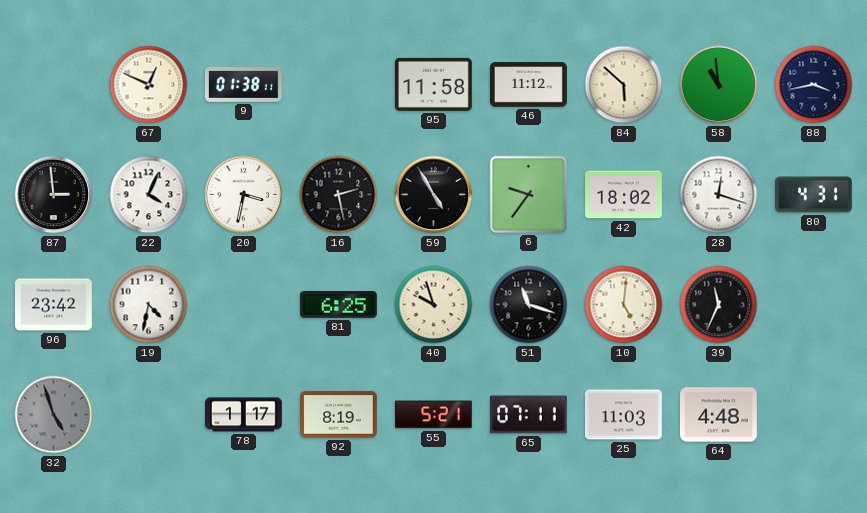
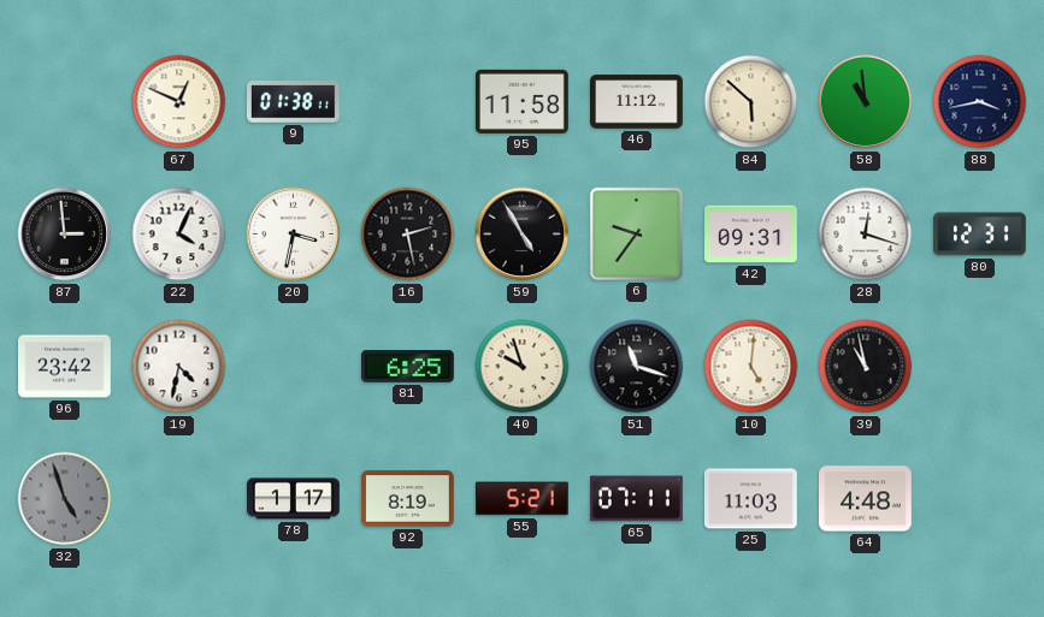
42: 18:02 -> 09:31 (751, 235)
80: 4:31 -> 12:31 (980, 235)
39: 11:34 -> 10:58 (866, 367)
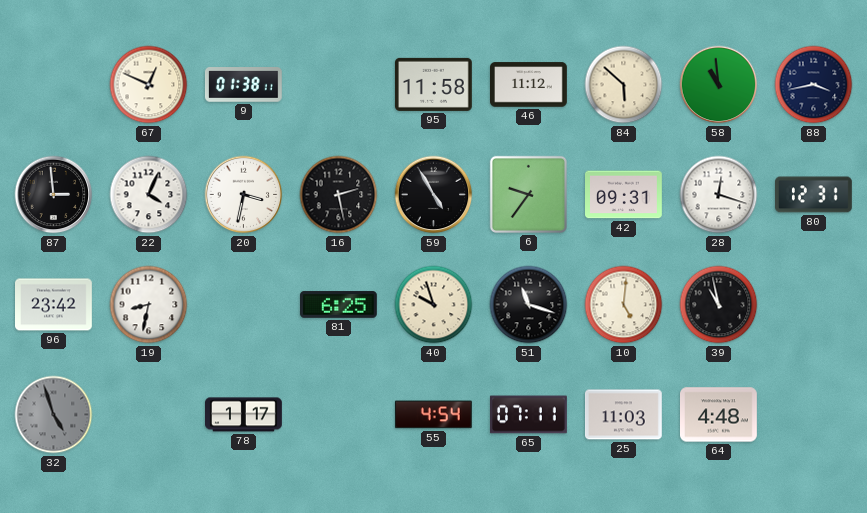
19: 4:32 -> 8:32 (149, 305)
92: 8:19 -> none (408, 499)
55: 5:21 -> 4:54 (433, 415)
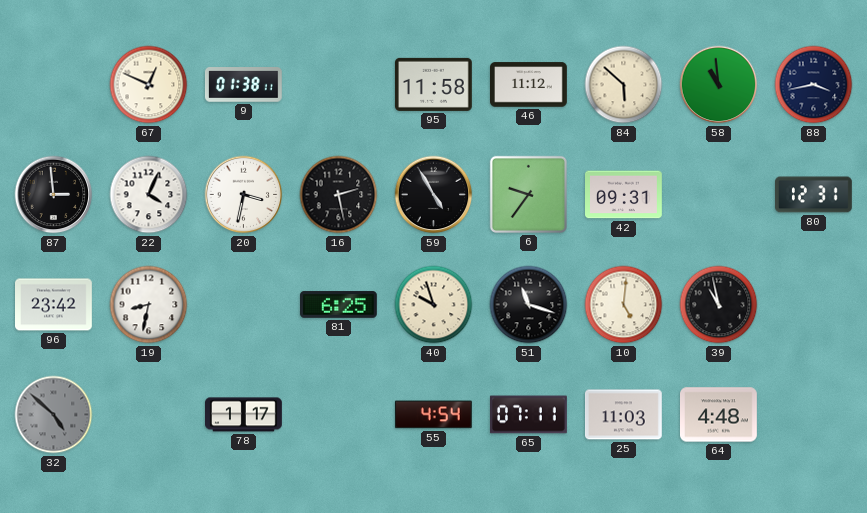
28: 12:18 -> none (719, 195)
32: 4:57 -> 4:52 (54, 415)
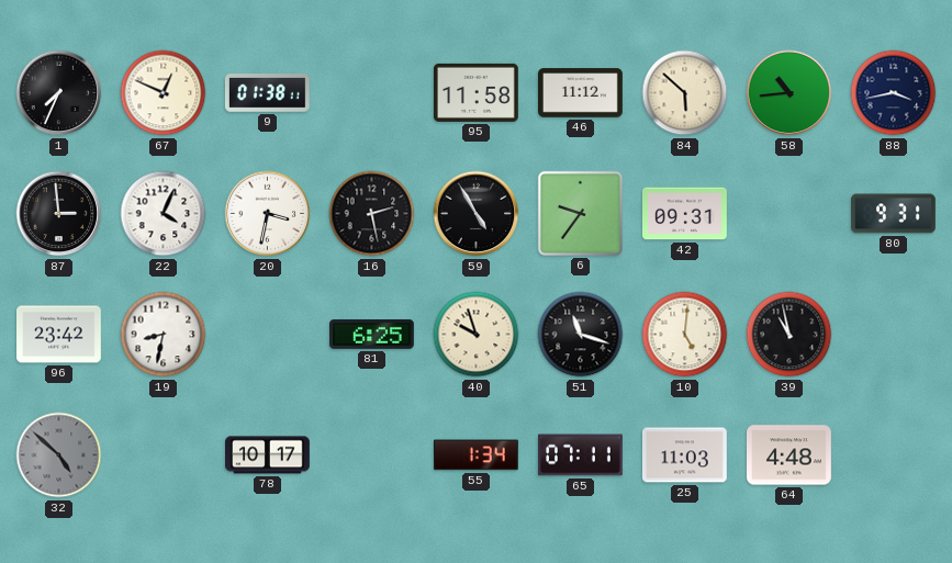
1: none -> 7:34 (59, 93)
58: 10:59 -> 10:44 (789, 93)
80: 12:31 -> 9:31 (894, 214)
78: 1:17 -> 10:17 (268, 455)
55: 4:54 -> 1:34 (475, 455)
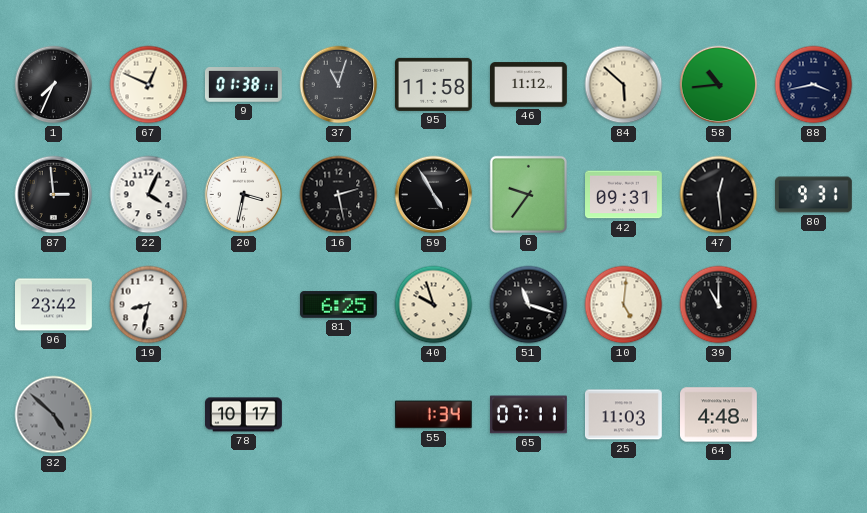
37: none -> 11:03 (339, 85)
47: none -> 12:29 (719, 195)
39: 10:58 -> 11:00 (719, 305)
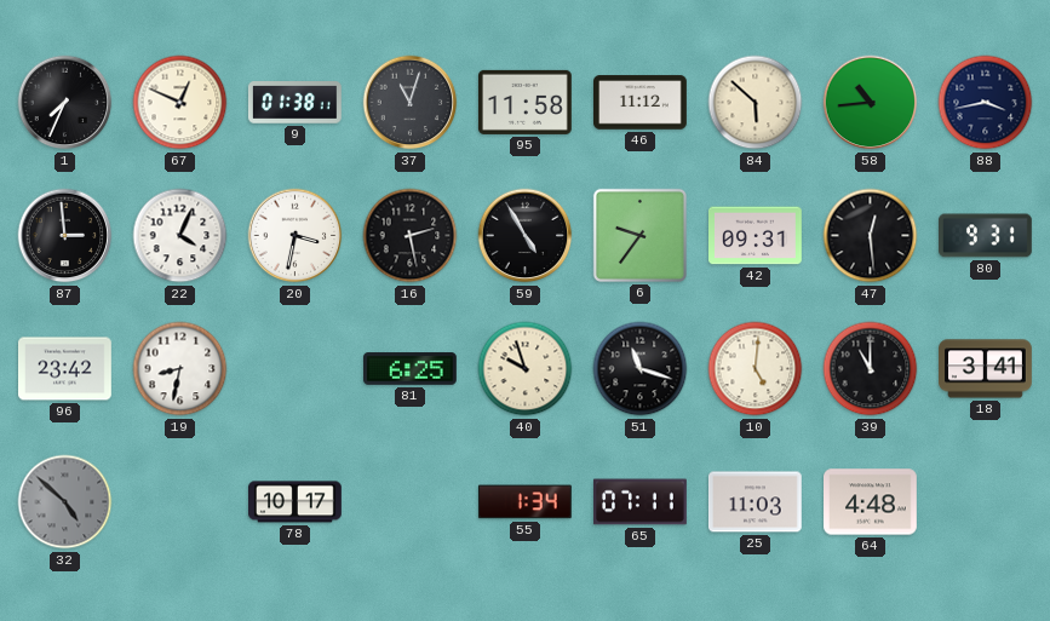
18: none -> 3:41 (986, 369)
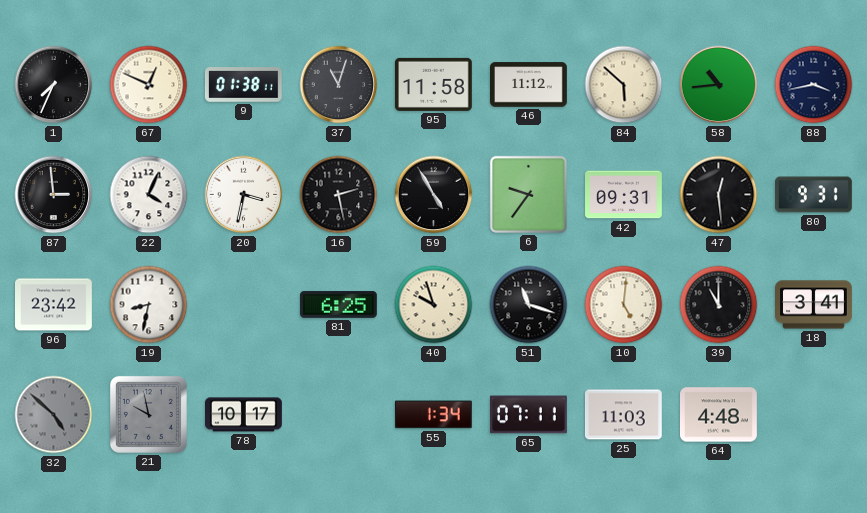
21: none -> 9:58 (148, 414)
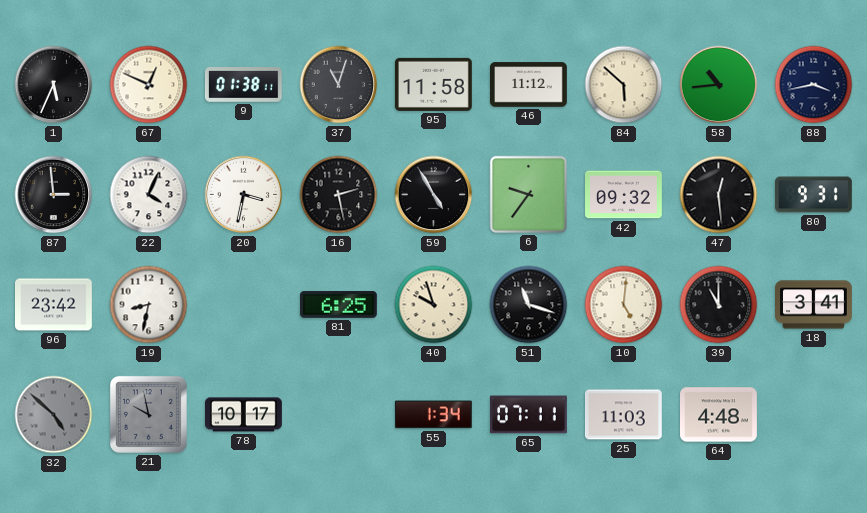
1: 7:34 -> 5:34 (54, 85)
42: 09:31 -> 09:32 (624, 195)
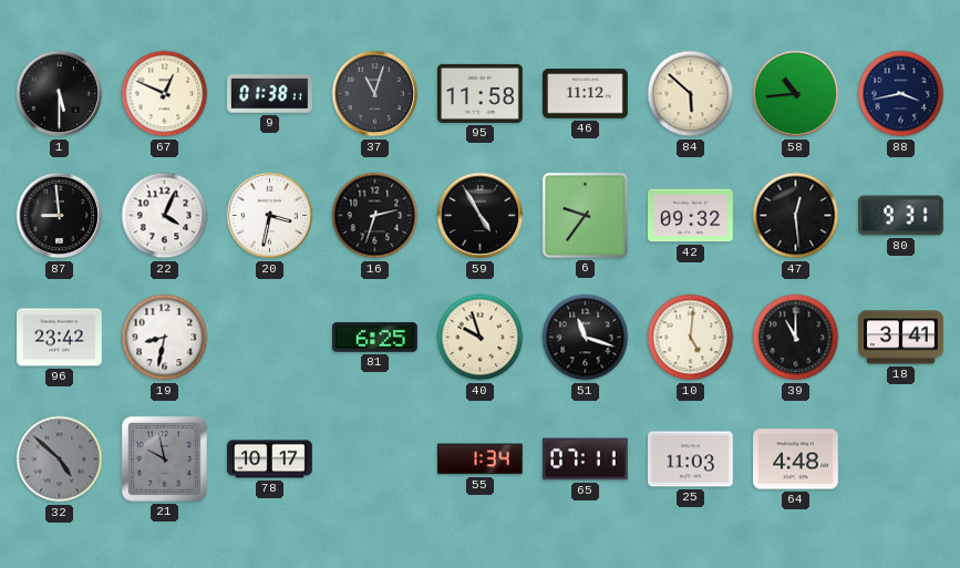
1: 5:34 -> 5:30 (60, 94)
87: 2:59 -> 8:59 (60, 216)
16: 2:28 -> 2:33 (375, 216)
